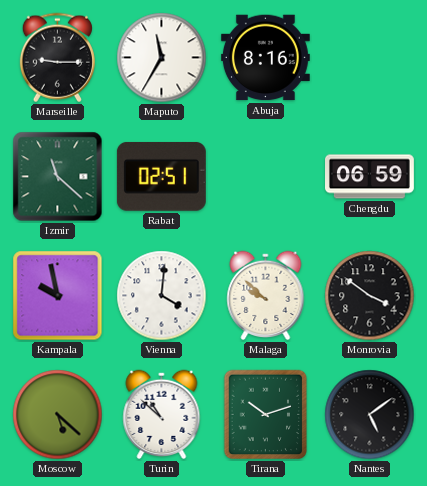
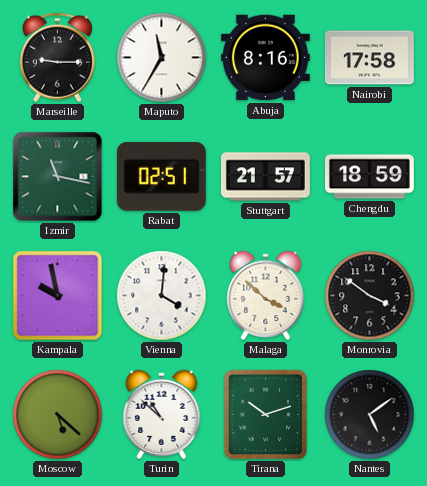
Nairobi: none -> 17:58 (369, 58)
Izmir: 11:22 -> 11:17 (58, 177)
Stuttgart: none -> 21:57 (265, 177)
Chengdu: 06:59 -> 18:59 (370, 177)
Malaga: 9:52 -> 3:52 (266, 296)
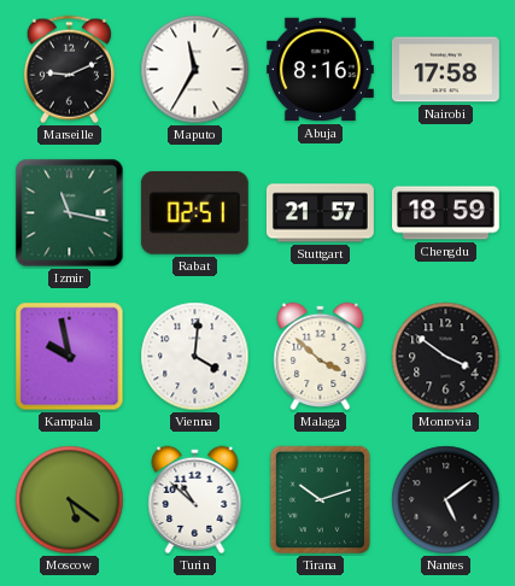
Marseille: 9:15 -> 9:11 (69, 70)
Moscow: 5:22 -> 5:21 (70, 500)
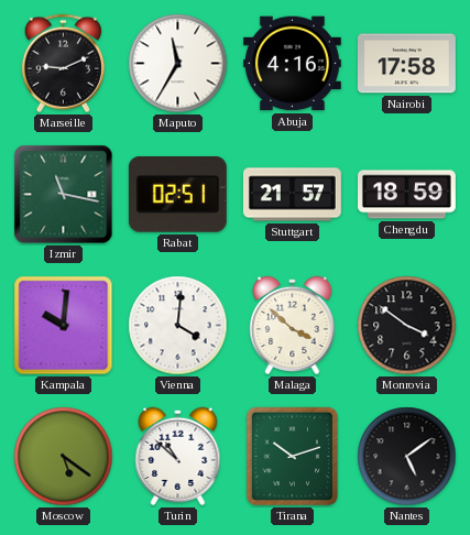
Abuja: 8:16 -> 4:16 (292, 64)
Kampala: 9:58 -> 10:01 (64, 326)
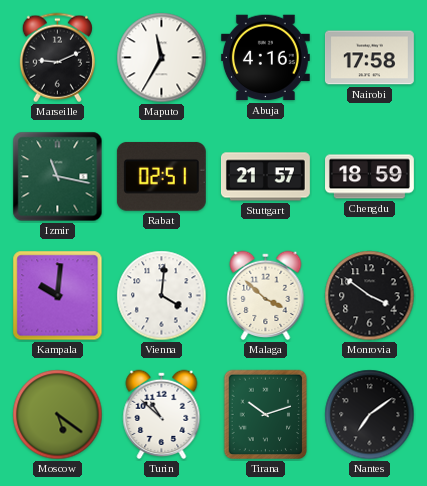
Nantes: 5:09 -> 7:09 (370, 415)
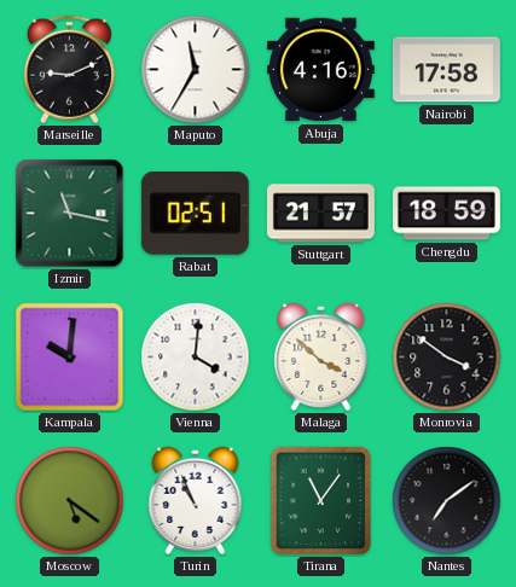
Turin: 10:52 -> 10:56 (196, 501)
Tirana: 10:12 -> 11:06 (321, 501)
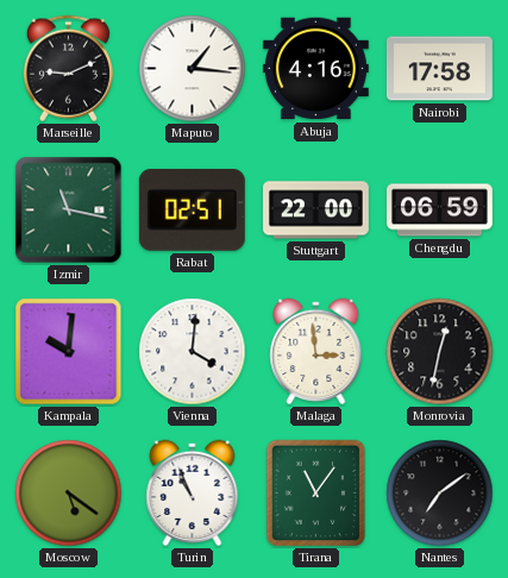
Maputo: 11:35 -> 1:16 (193, 69)
Stuttgart: 21:57 -> 22:00 (315, 211)
Chengdu: 18:59 -> 06:59 (440, 211)
Malaga: 3:52 -> 2:59 (316, 352)
Monrovia: 3:51 -> 12:32 (440, 352)
